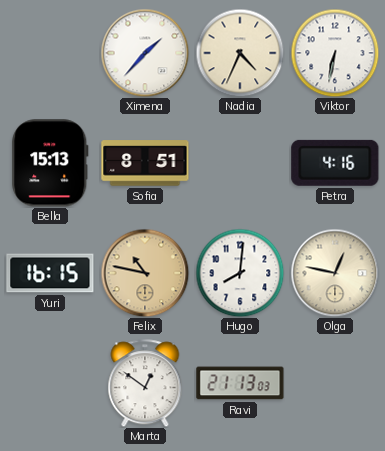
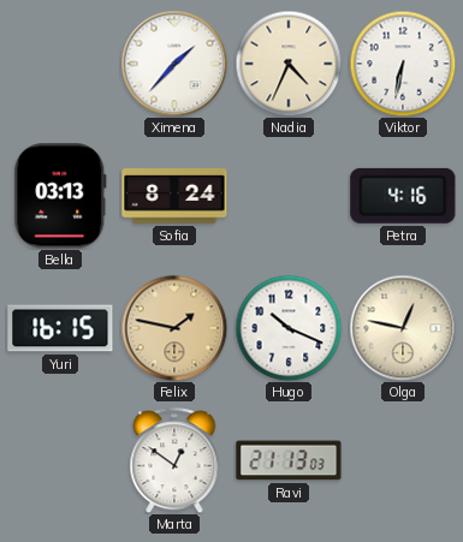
Bella: 15:13 -> 03:13 (60, 196)
Sofia: 8:51 -> 8:24 (174, 196)
Felix: 10:47 -> 1:47 (174, 328)
Hugo: 8:01 -> 10:19 (289, 328)
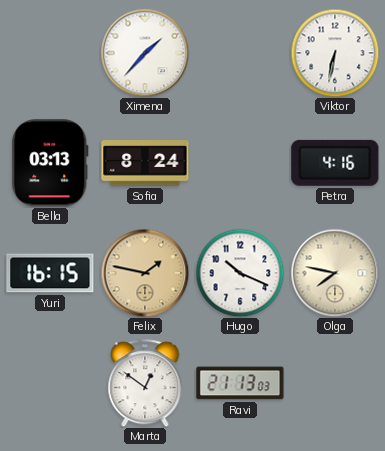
Nadia: 4:34 -> none (289, 64)
Olga: 12:47 -> 7:47 (335, 273)
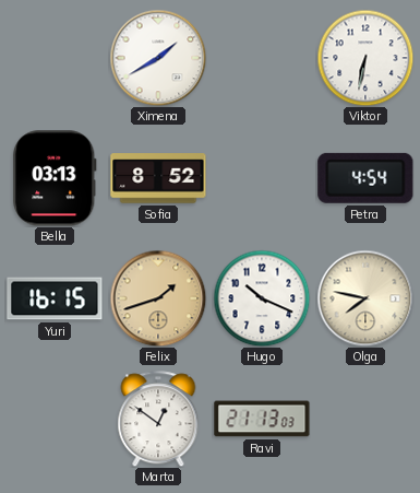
Ximena: 1:37 -> 1:40 (158, 58)
Sofia: 8:24 -> 8:52 (158, 178)
Petra: 4:16 -> 4:54 (365, 178)
Felix: 1:47 -> 1:42 (158, 298)
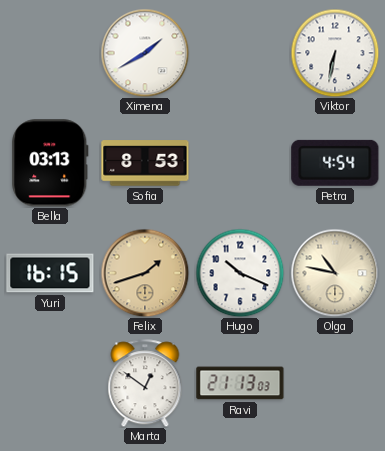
Sofia: 8:52 -> 8:53 (145, 163)
Olga: 7:47 -> 10:47 (335, 273)
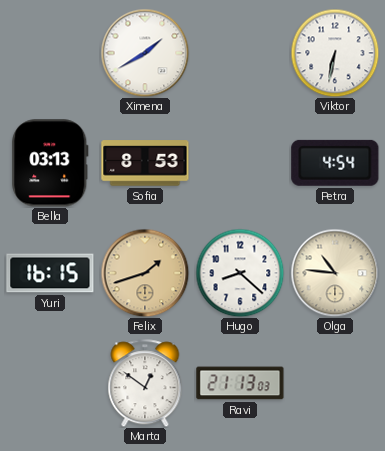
Hugo: 10:19 -> 8:22 (240, 273)
Olga: 10:47 -> 10:46 (335, 273)
